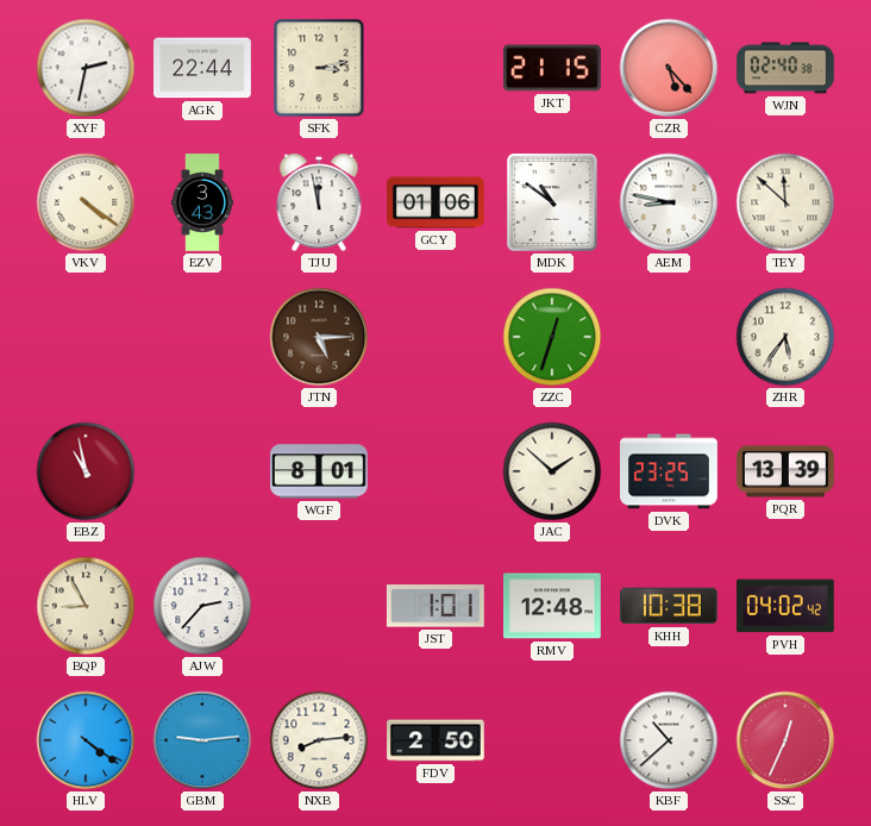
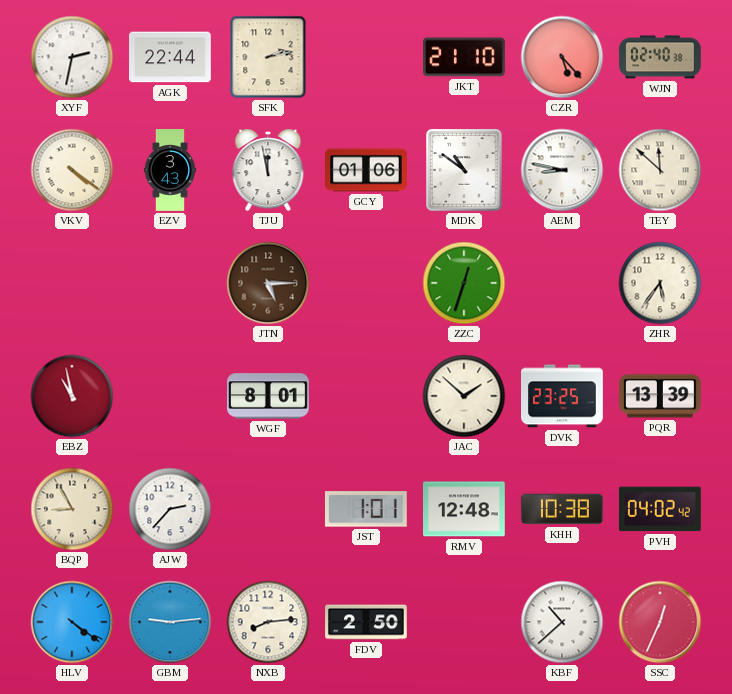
SFK: 3:13 -> 2:13 (268, 57)
JKT: 21:15 -> 21:10 (465, 57)
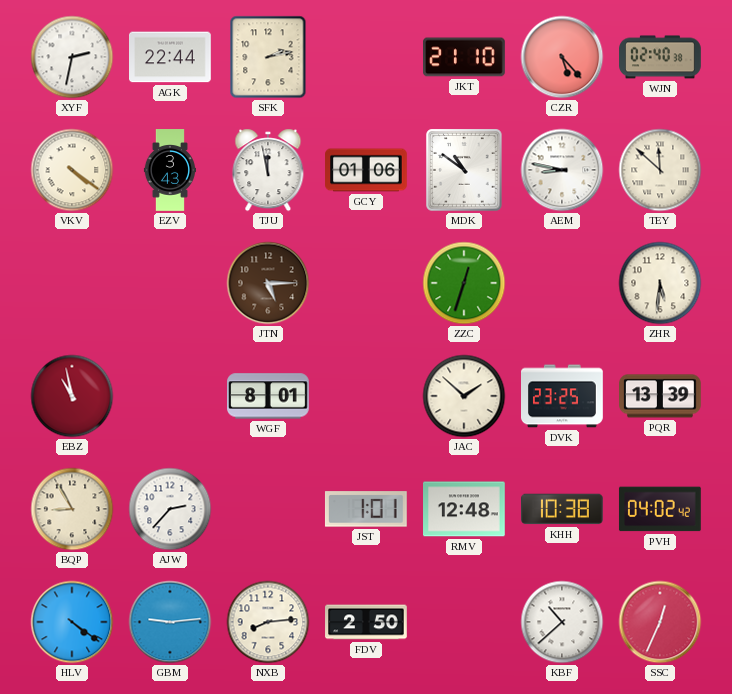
ZHR: 5:36 -> 5:31 (660, 283)
